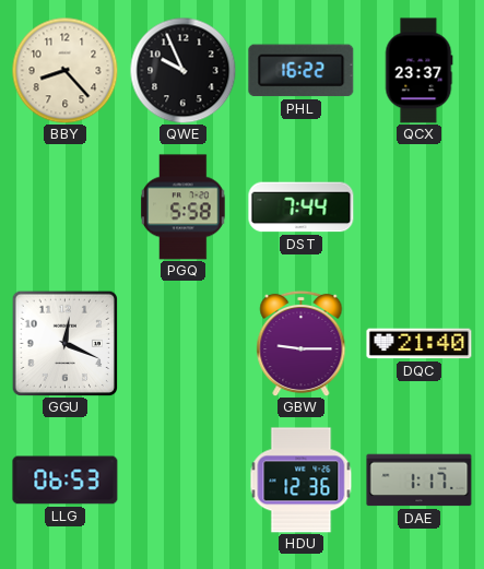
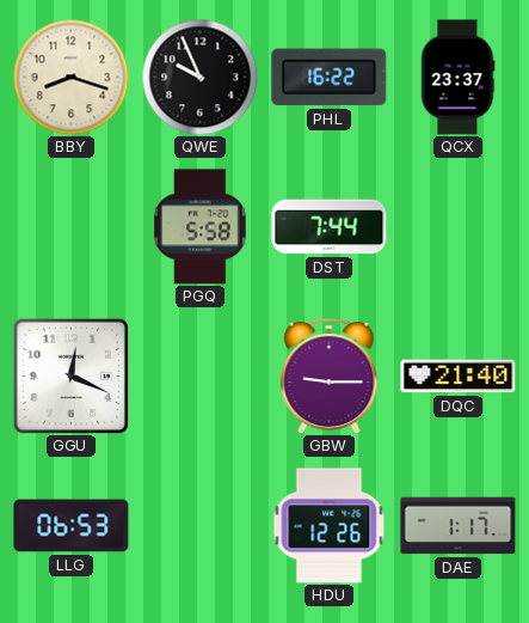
BBY: 8:23 -> 8:18 (70, 77)
HDU: 12:36 -> 12:26 (330, 526)
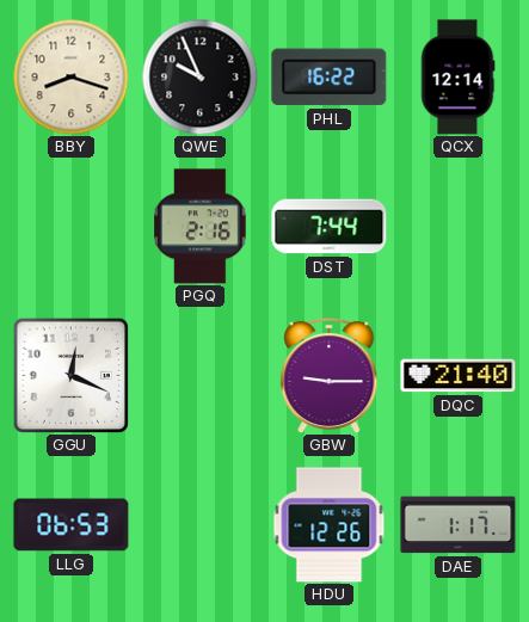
QCX: 23:37 -> 12:14 (457, 78)
PGQ: 5:58 -> 2:16 (201, 227)
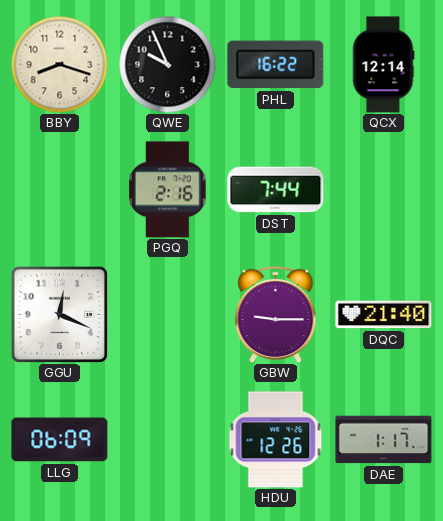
LLG: 06:53 -> 06:09 (60, 440)
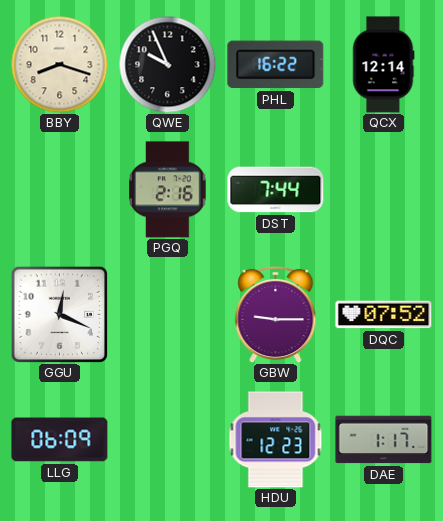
DQC: 21:40 -> 07:52 (384, 315)
HDU: 12:26 -> 12:23 (276, 440)
